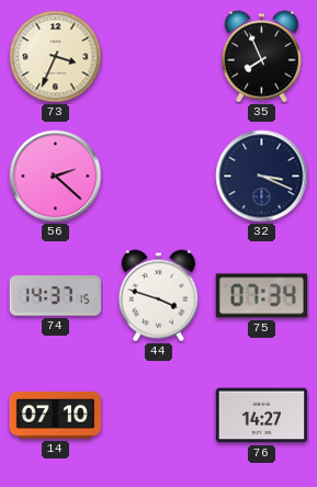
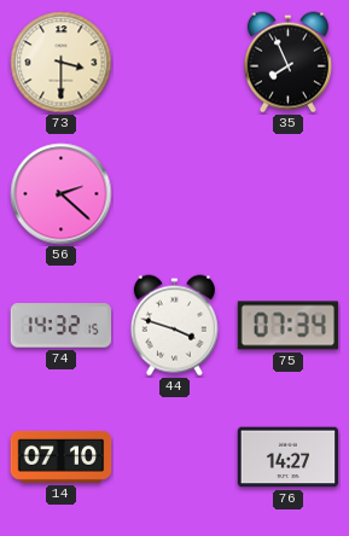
73: 3:34 -> 3:30 (62, 63)
32: 3:19 -> none (262, 177)
74: 14:37 -> 14:32 (60, 326)
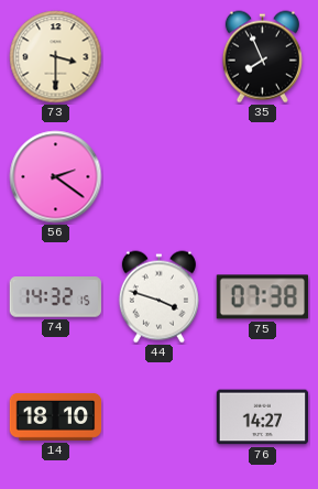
56: 2:22 -> 2:21 (56, 177)
75: 07:34 -> 07:38 (263, 297)
14: 07:10 -> 18:10 (56, 416)
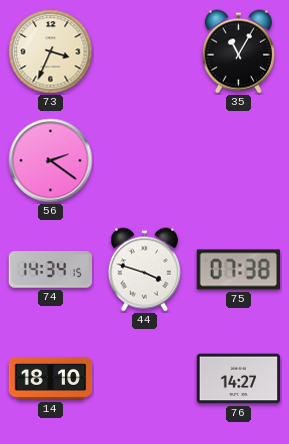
73: 3:30 -> 3:34 (51, 52)
35: 7:56 -> 11:05 (238, 52)
74: 14:32 -> 14:34 (50, 270)
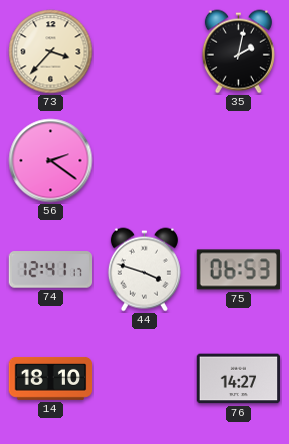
73: 3:34 -> 3:37 (51, 52)
35: 11:05 -> 2:02 (238, 52)
74: 14:34 -> 12:41 (50, 270)
75: 07:38 -> 06:53 (239, 270)
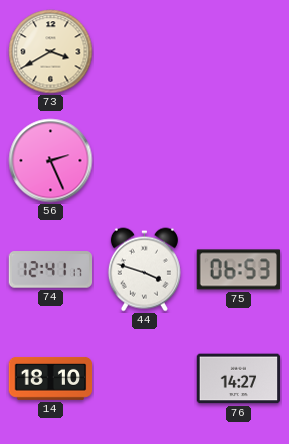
73: 3:37 -> 3:40 (51, 52)
35: 2:02 -> none (238, 52)
56: 2:21 -> 2:26 (51, 161)
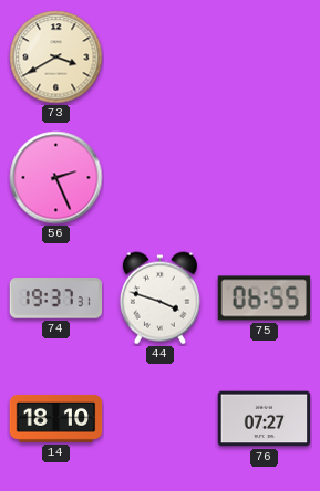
74: 12:41 -> 19:37 (55, 299)
75: 06:53 -> 06:55 (265, 299)
76: 14:27 -> 07:27 (265, 419)
